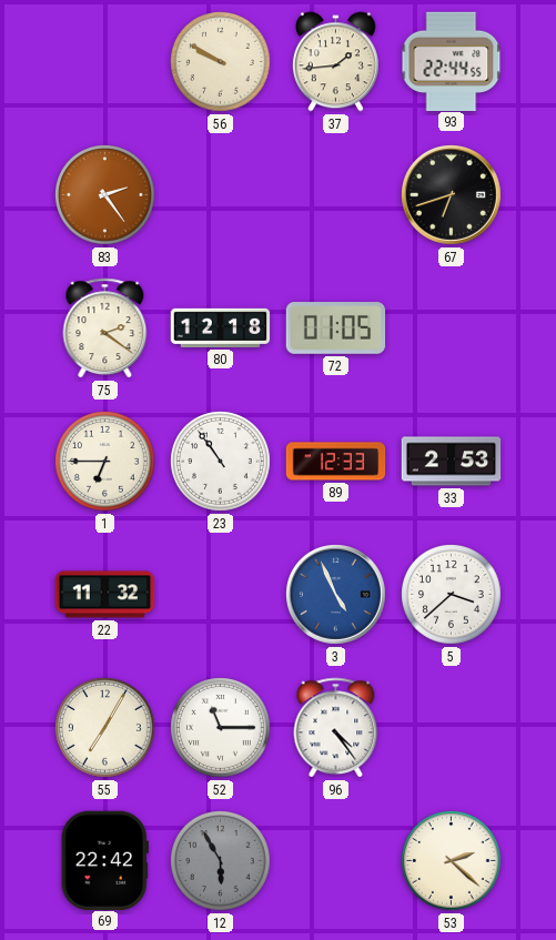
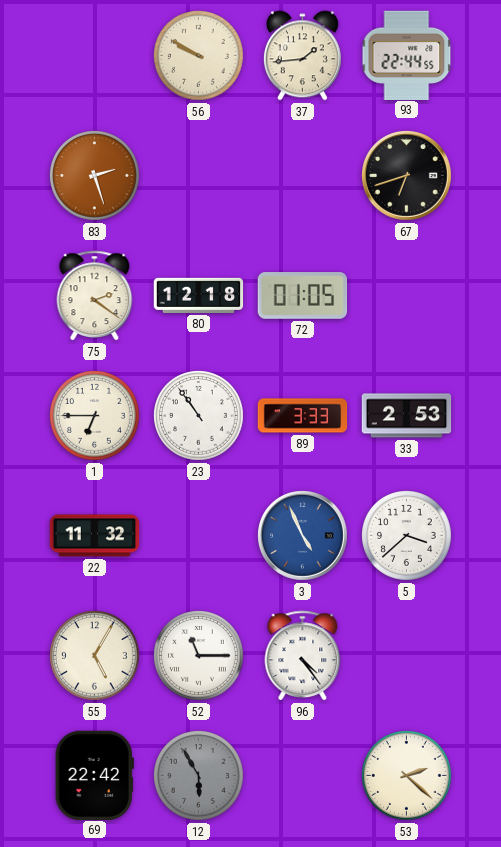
83: 2:24 -> 2:27 (95, 176)
89: 12:33 -> 3:33 (303, 416)
55: 7:05 -> 5:05 (95, 656)
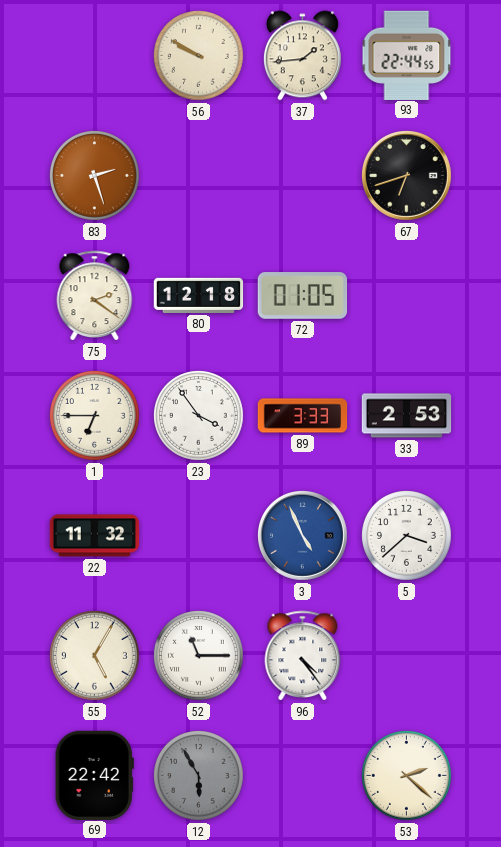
23: 10:54 -> 3:54 (199, 416)
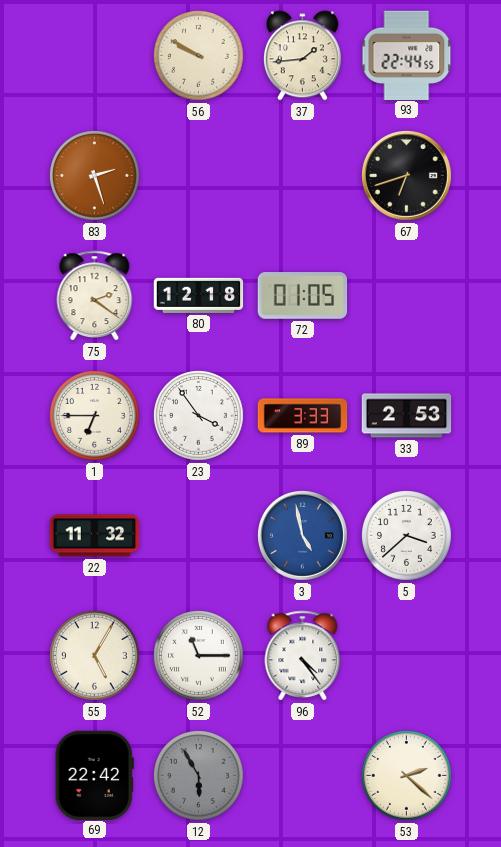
3: 4:56 -> 4:58 (303, 536)
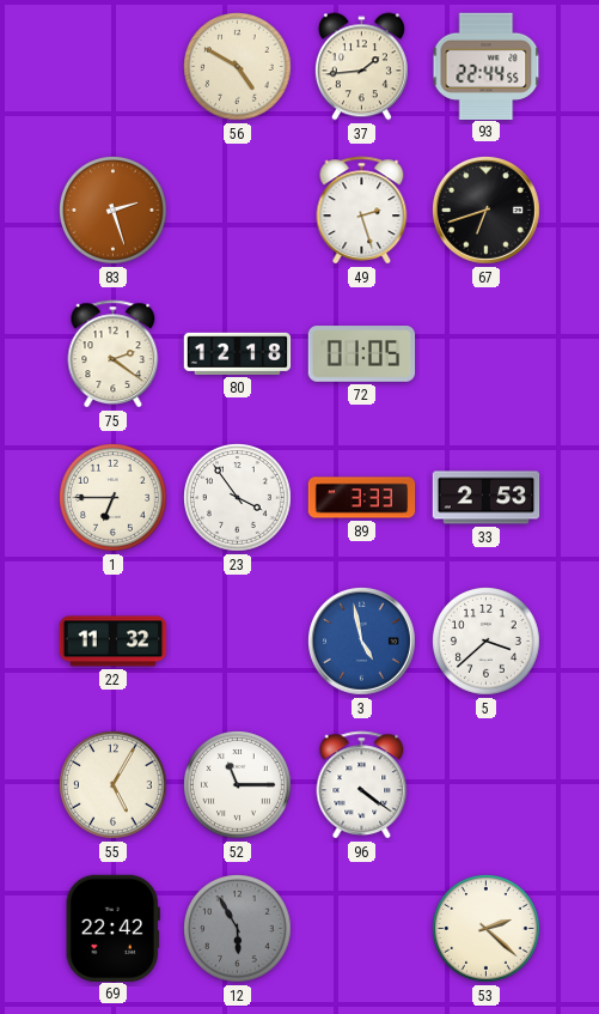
56: 9:50 -> 4:50 (238, 67)
49: none -> 2:27 (362, 211)
96: 4:24 -> 4:21 (362, 785)
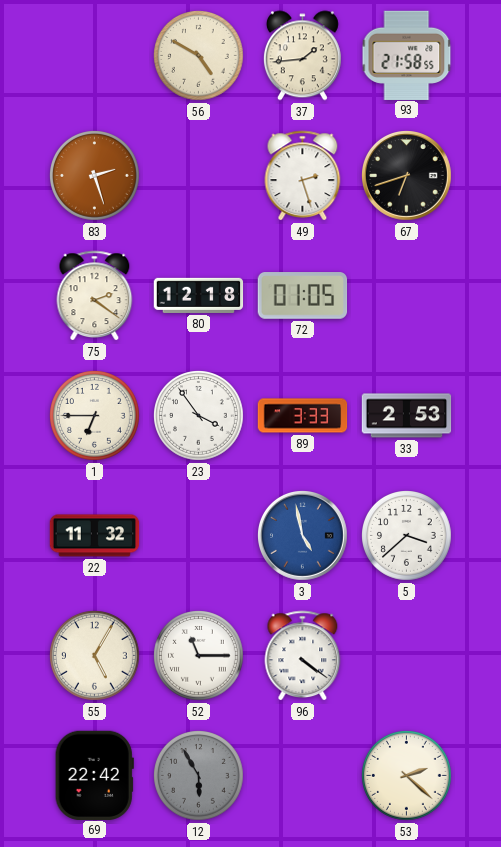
93: 22:44 -> 21:58 (407, 55)
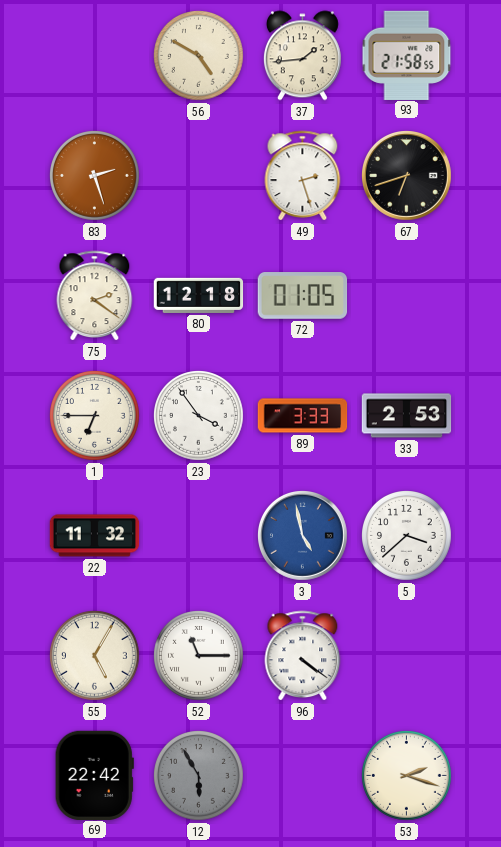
53: 2:22 -> 2:18 (407, 776)
